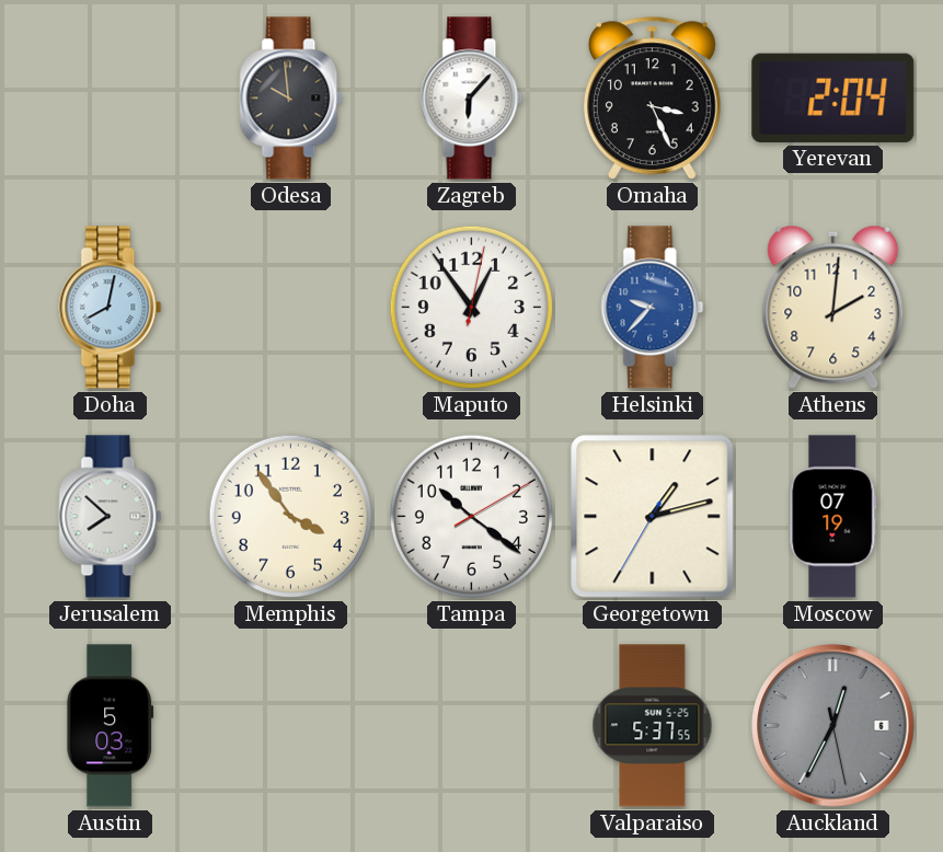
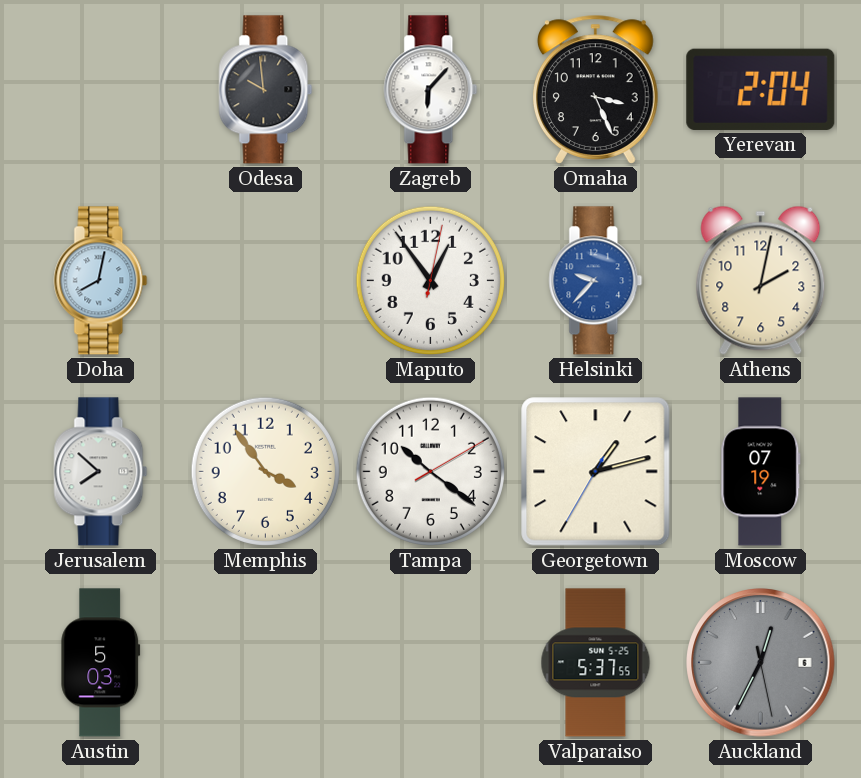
Athens: 2:01 -> 2:02 (761, 280)
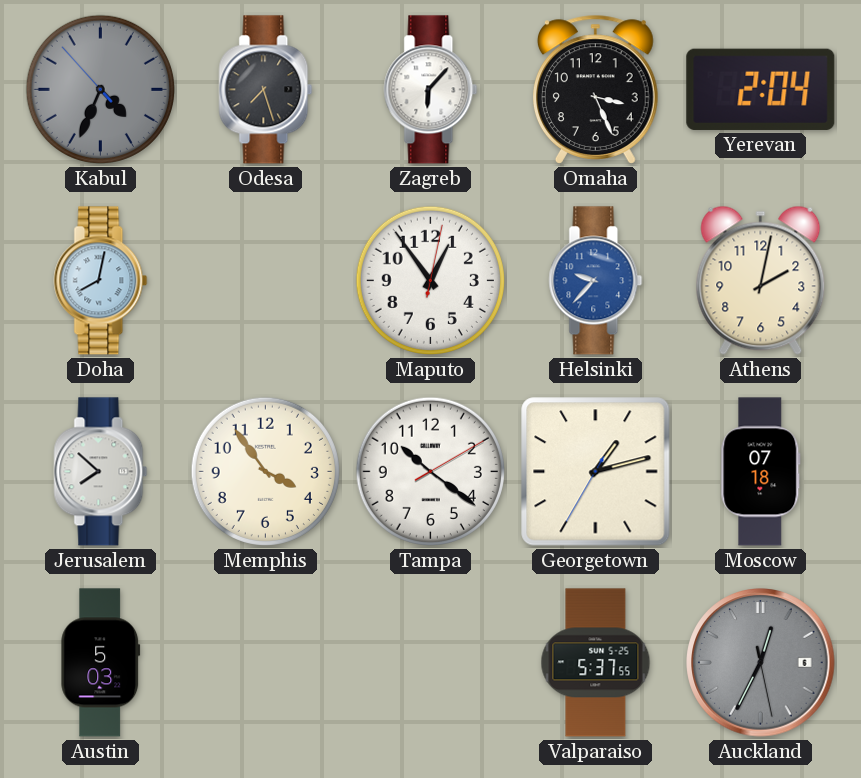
Kabul: none -> 4:33 (100, 89)
Odesa: 9:59 -> 7:27 (266, 90)
Moscow: 07:19 -> 07:18 (761, 472)
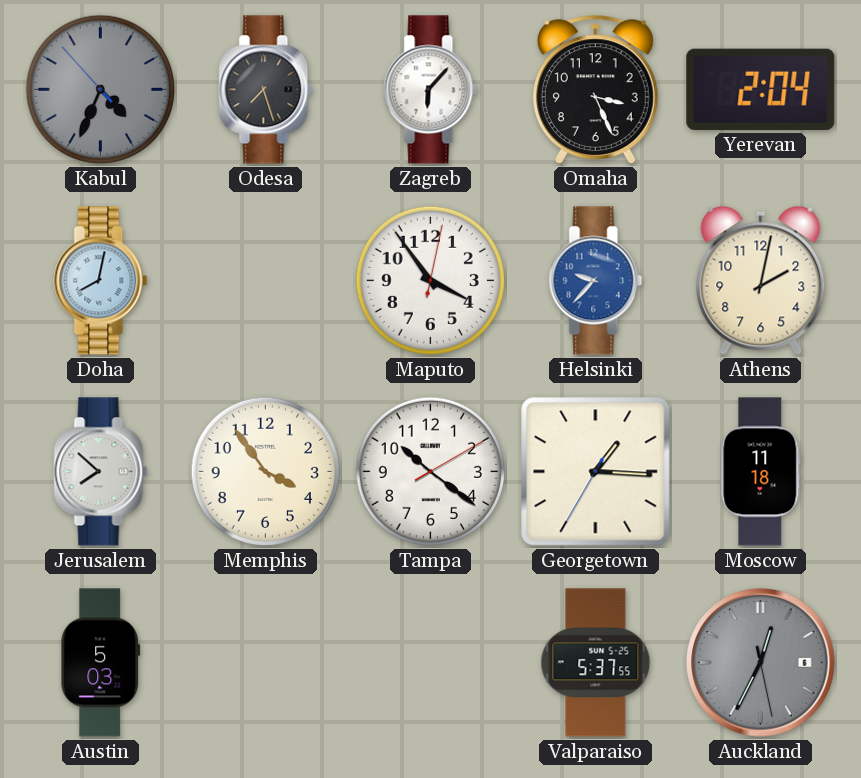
Maputo: 12:54 -> 3:54 (430, 280)
Georgetown: 1:12 -> 1:15 (596, 472)
Moscow: 07:18 -> 11:18 (761, 472)
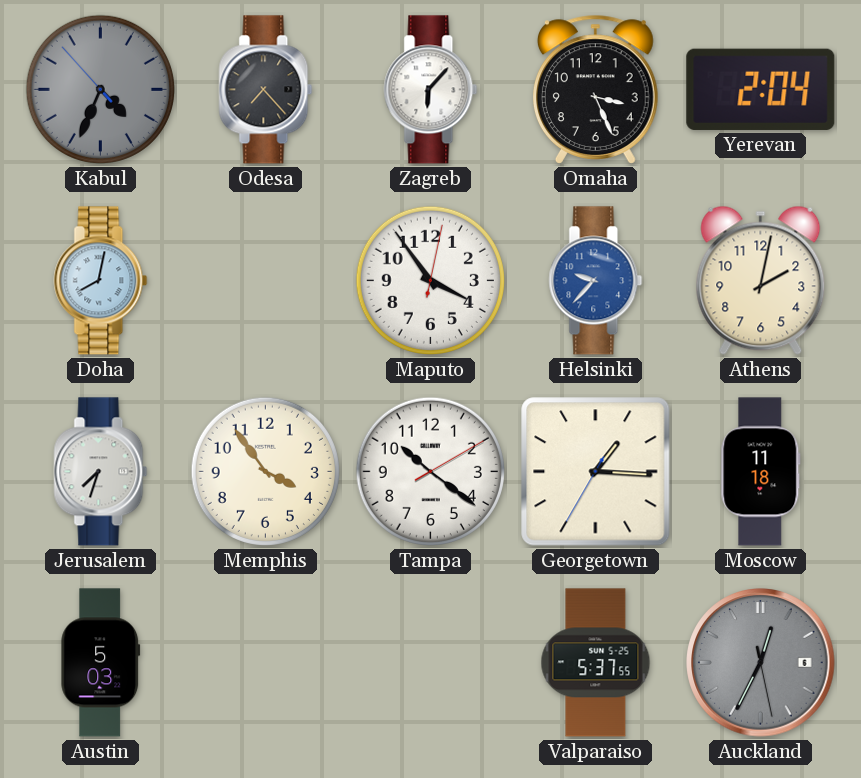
Odesa: 7:27 -> 7:23 (266, 90)
Jerusalem: 7:52 -> 7:33 (101, 472)
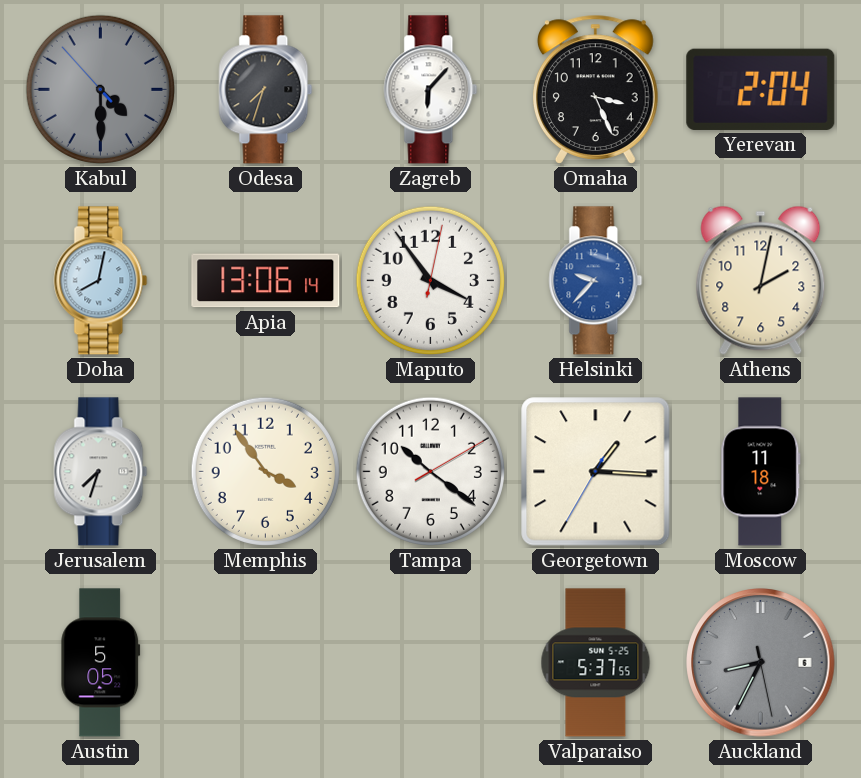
Kabul: 4:33 -> 4:29 (100, 89)
Odesa: 7:23 -> 7:33 (266, 90)
Apia: none -> 13:06 (266, 281)
Austin: 5:03 -> 5:05 (101, 663)
Auckland: 12:34 -> 8:34 (761, 663)
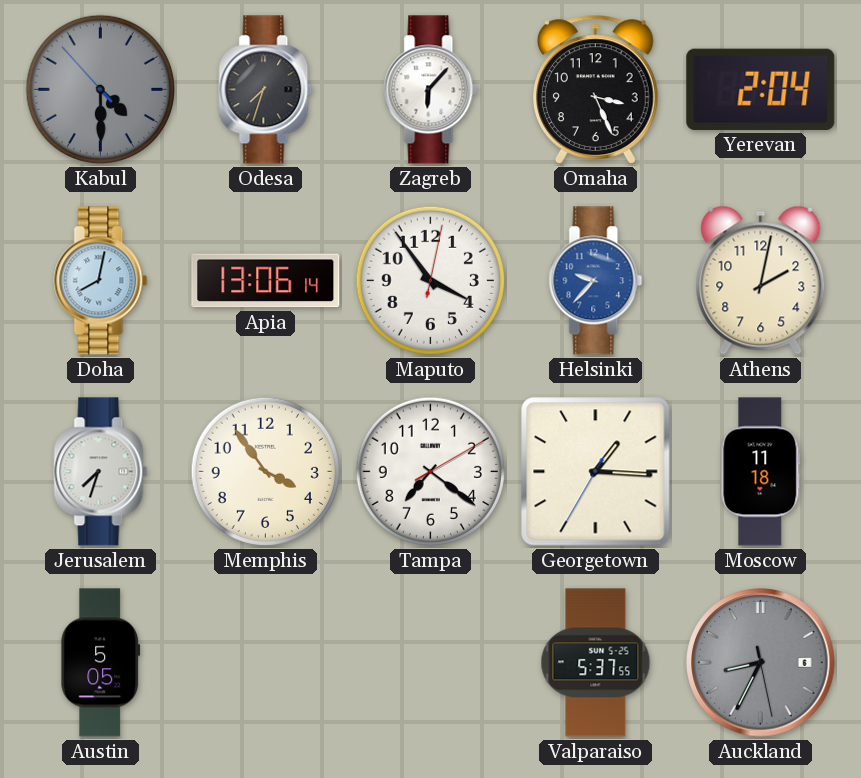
Tampa: 10:21 -> 7:21 (430, 471)
